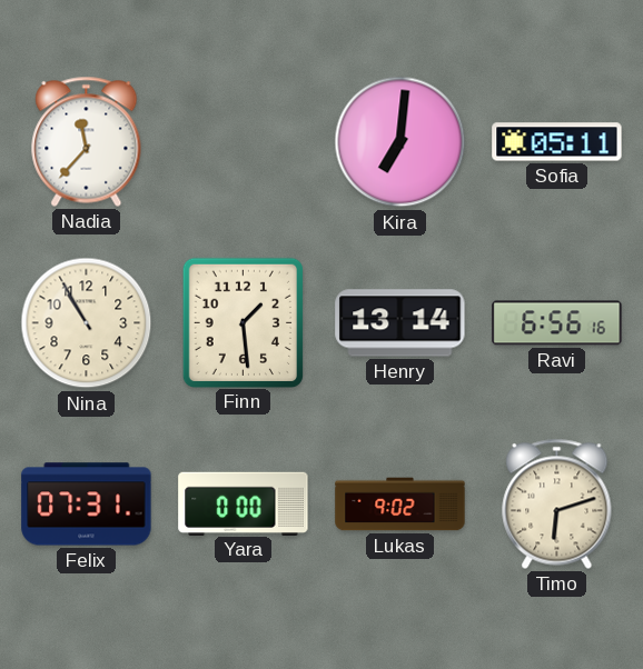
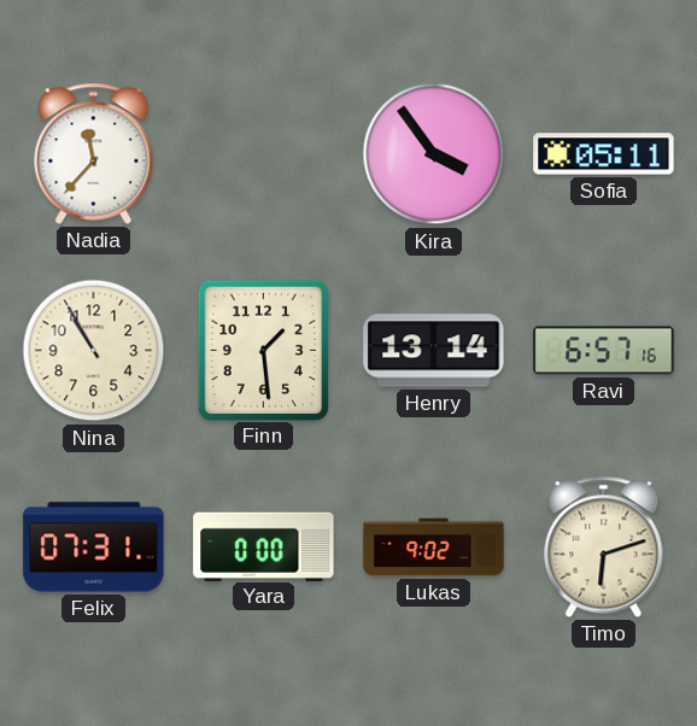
Kira: 7:01 -> 3:54 (434, 154)
Ravi: 6:56 -> 6:57 (604, 351)
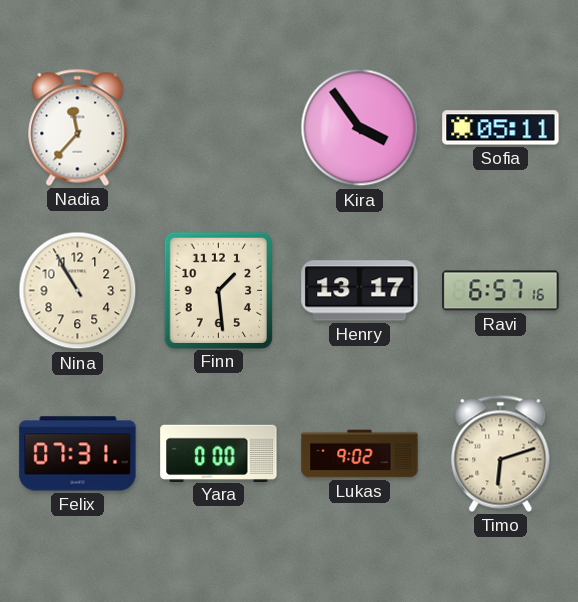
Henry: 13:14 -> 13:17 (360, 291)
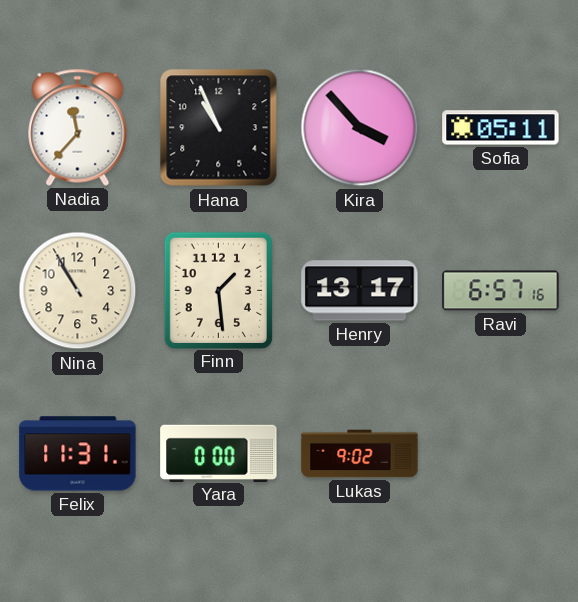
Hana: none -> 10:56 (219, 128)
Kira: 3:54 -> 3:53 (360, 128)
Felix: 07:31 -> 11:31 (78, 454)
Timo: 6:12 -> none (501, 453)
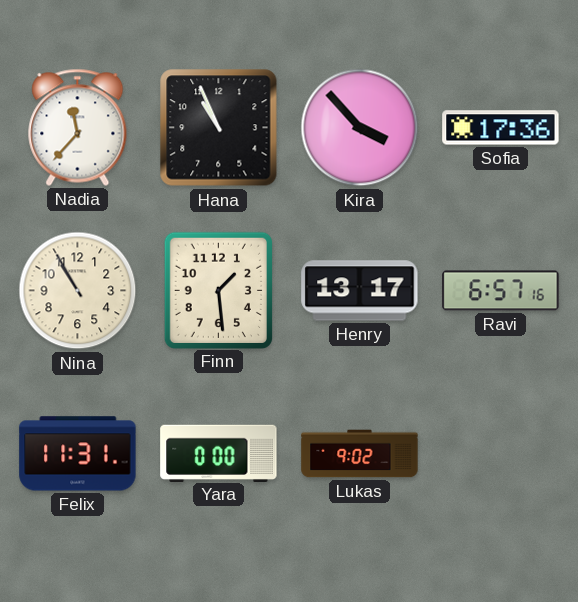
Sofia: 05:11 -> 17:36 (501, 128)
